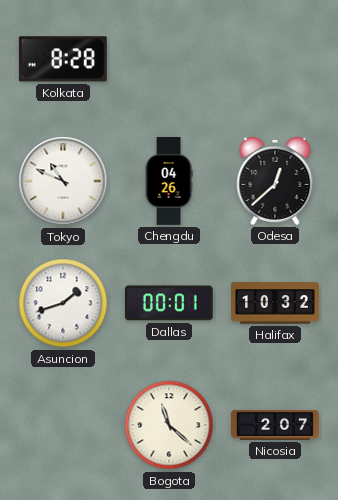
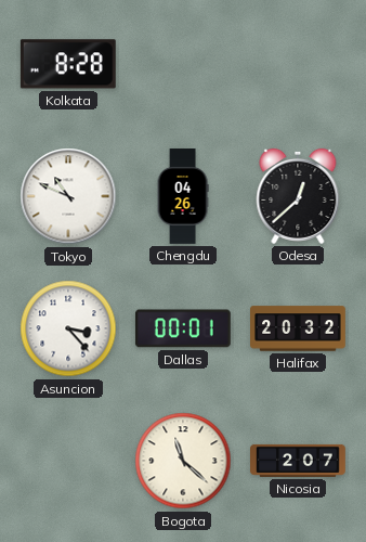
Asuncion: 1:42 -> 3:23 (68, 328)
Halifax: 10:32 -> 20:32 (299, 328)
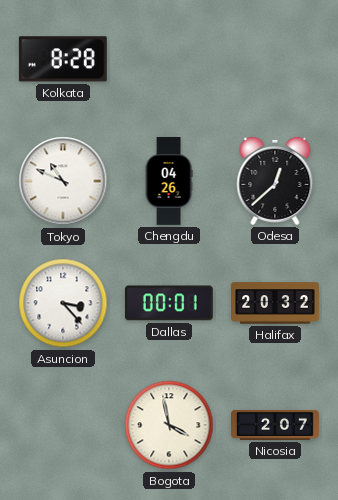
Bogota: 11:22 -> 3:58 (169, 425)
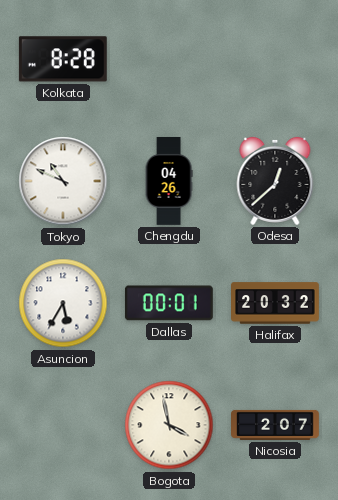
Asuncion: 3:23 -> 5:35 (63, 303)
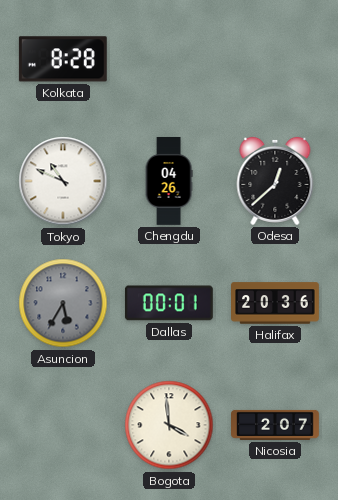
Asuncion dial: white -> grey (63, 303)
Halifax: 20:32 -> 20:36 (276, 303)
Bogota: 3:58 -> 3:59 (169, 425)
